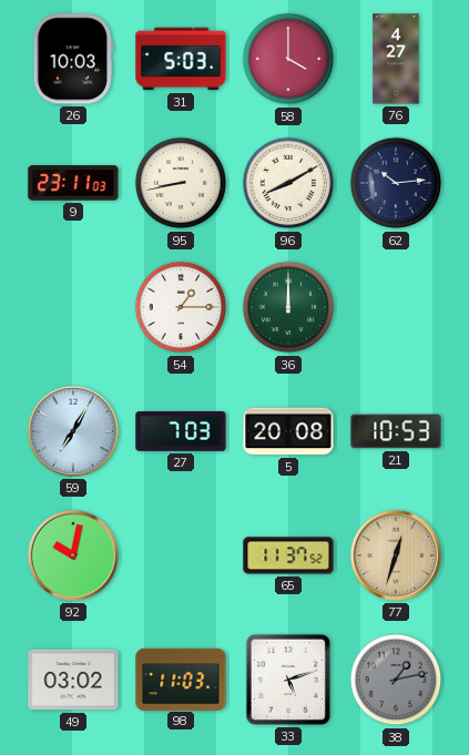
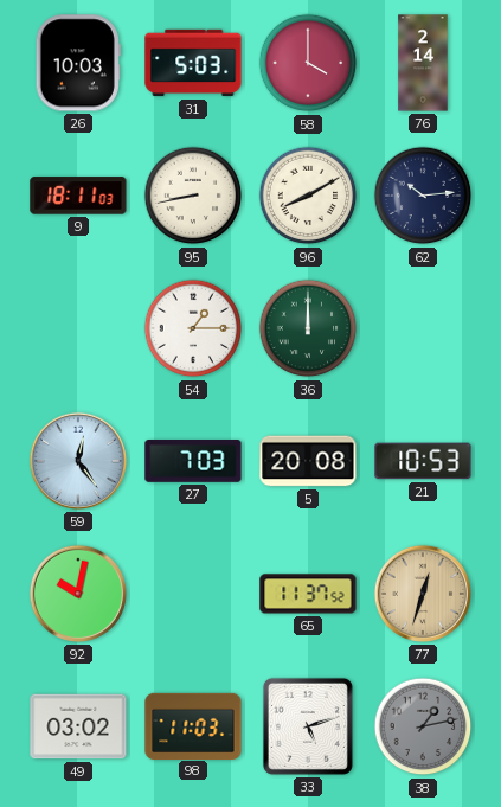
76: 4:27 -> 2:14 (423, 63)
9: 23:11 -> 18:11 (78, 196)
59: 7:05 -> 12:24 (78, 461)
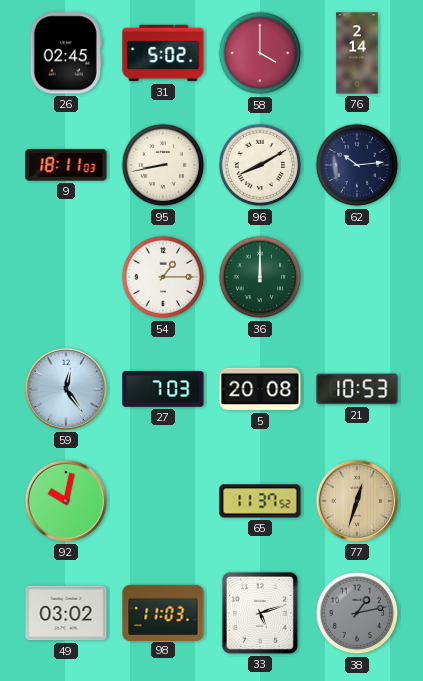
26: 10:03 -> 02:45 (66, 53)
31: 5:03 -> 5:02 (163, 53)
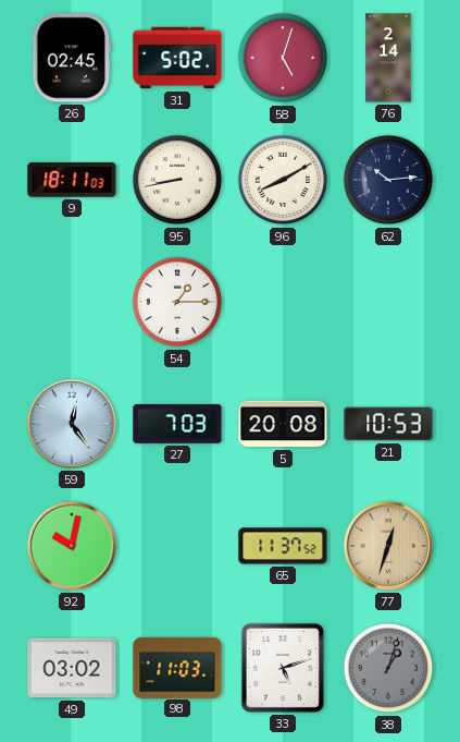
58: 4:00 -> 5:03 (283, 58)
36: 12:00 -> none (260, 277)
38: 1:13 -> 1:03 (388, 668)
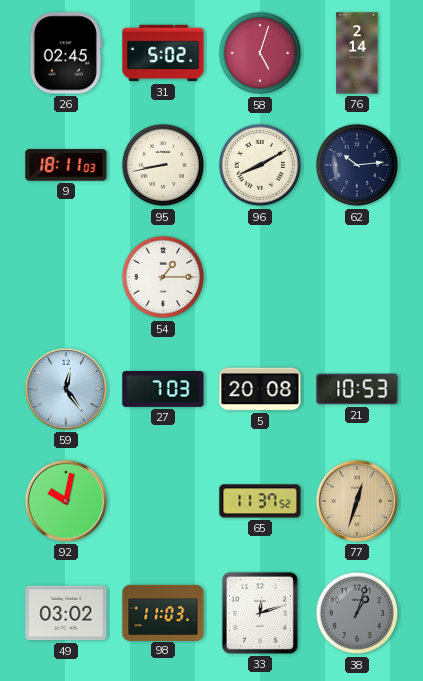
33: 5:12 -> 12:12 (260, 613)
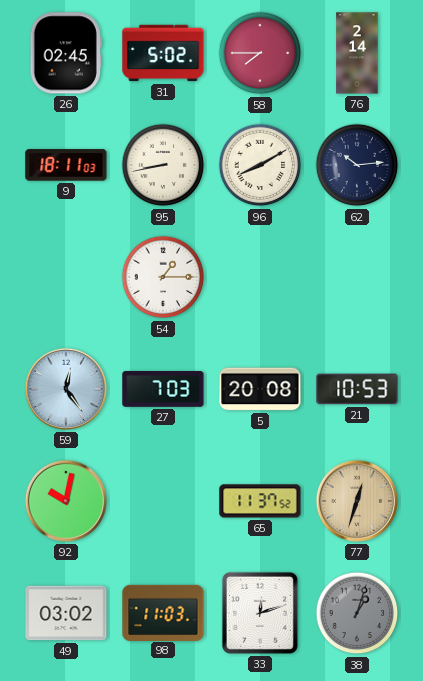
58: 5:03 -> 7:45 (260, 53)
